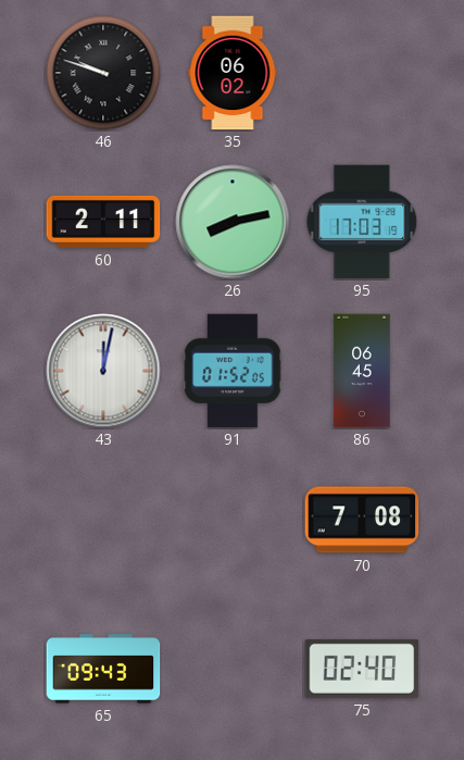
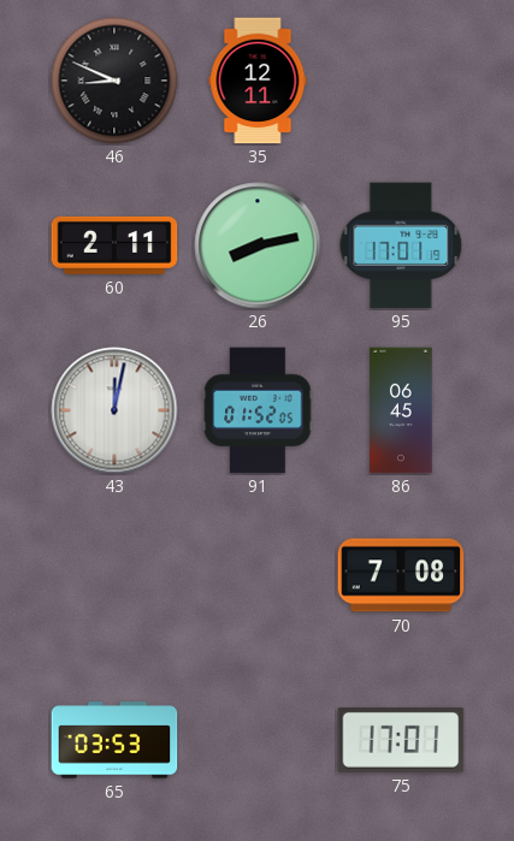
46: 9:48 -> 8:49 (114, 81)
35: 06:02 -> 12:11 (258, 81)
95: 17:03 -> 17:01 (401, 245)
65: 09:43 -> 03:53 (114, 740)
75: 02:40 -> 17:01 (401, 740)
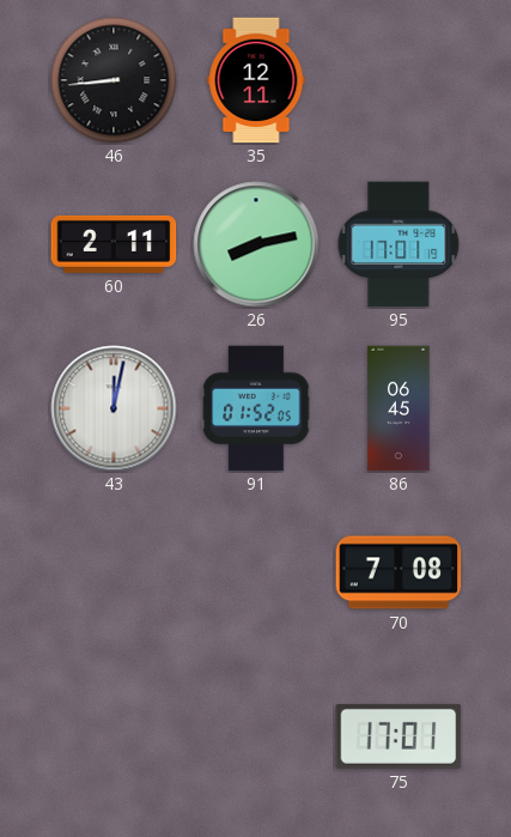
46: 8:49 -> 8:44 (114, 80)
65: 03:53 -> none (114, 740)
